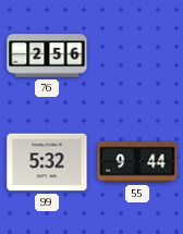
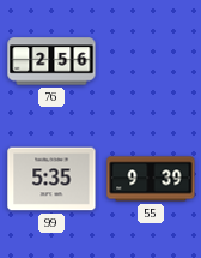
99: 5:32 -> 5:35 (51, 179)
55: 9:44 -> 9:39 (151, 179)
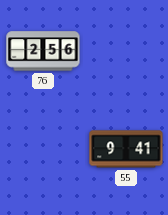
99: 5:35 -> none (51, 179)
55: 9:39 -> 9:41 (126, 149)
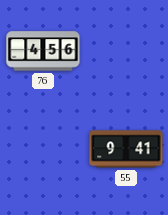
76: 2:56 -> 4:56 (43, 51)
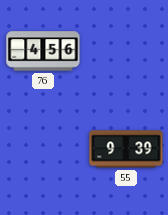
55: 9:41 -> 9:39 (126, 149)
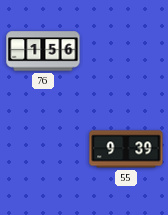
76: 4:56 -> 1:56 (43, 51)
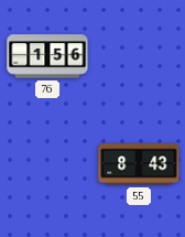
55: 9:39 -> 8:43 (139, 164)
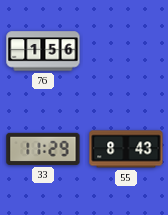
33: none -> 11:29 (43, 149)
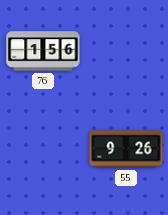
33: 11:29 -> none (43, 149)
55: 8:43 -> 9:26 (126, 149)
